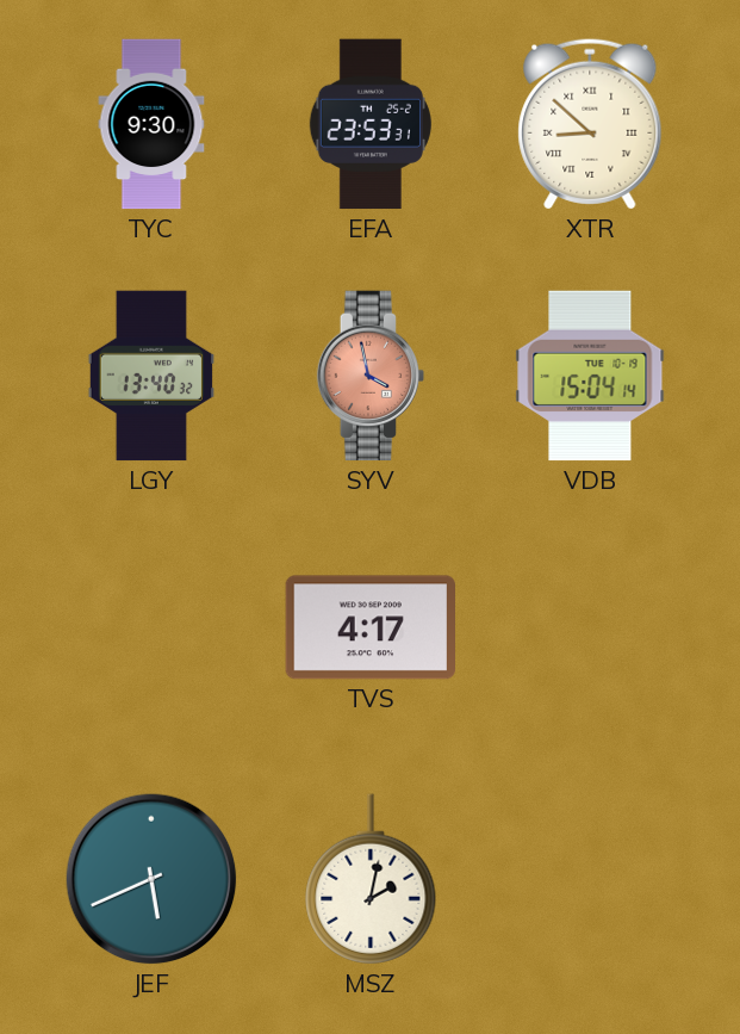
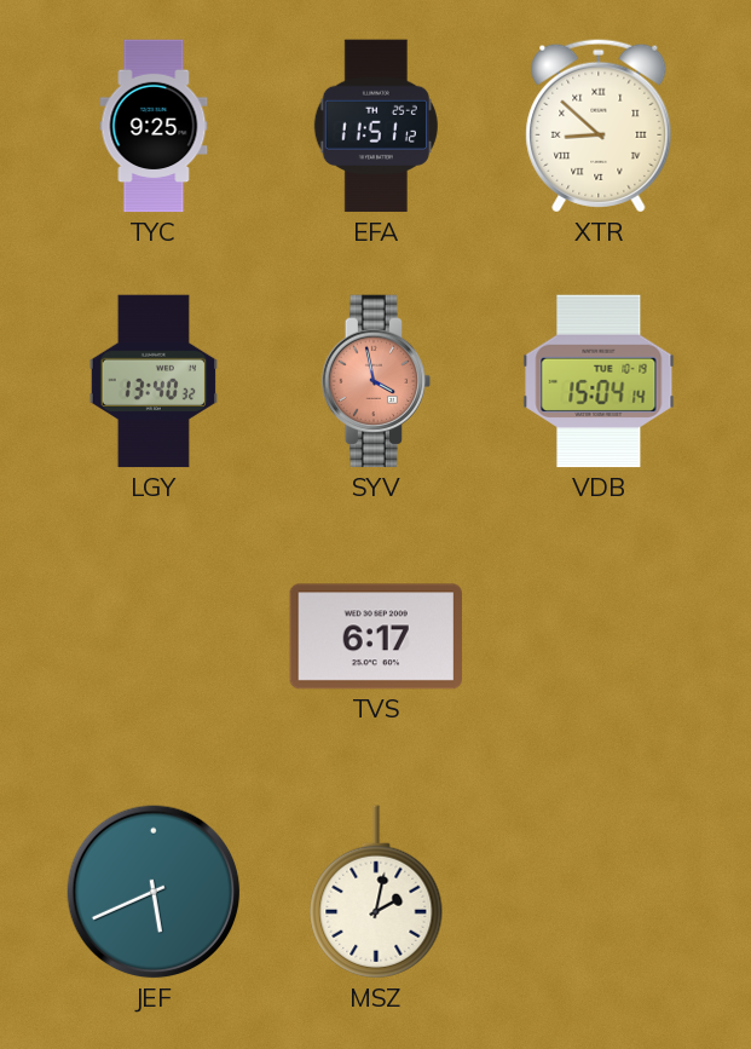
TYC: 9:30 -> 9:25 (154, 126)
EFA: 23:53 -> 11:51 (376, 126)
TVS: 4:17 -> 6:17 (375, 636)
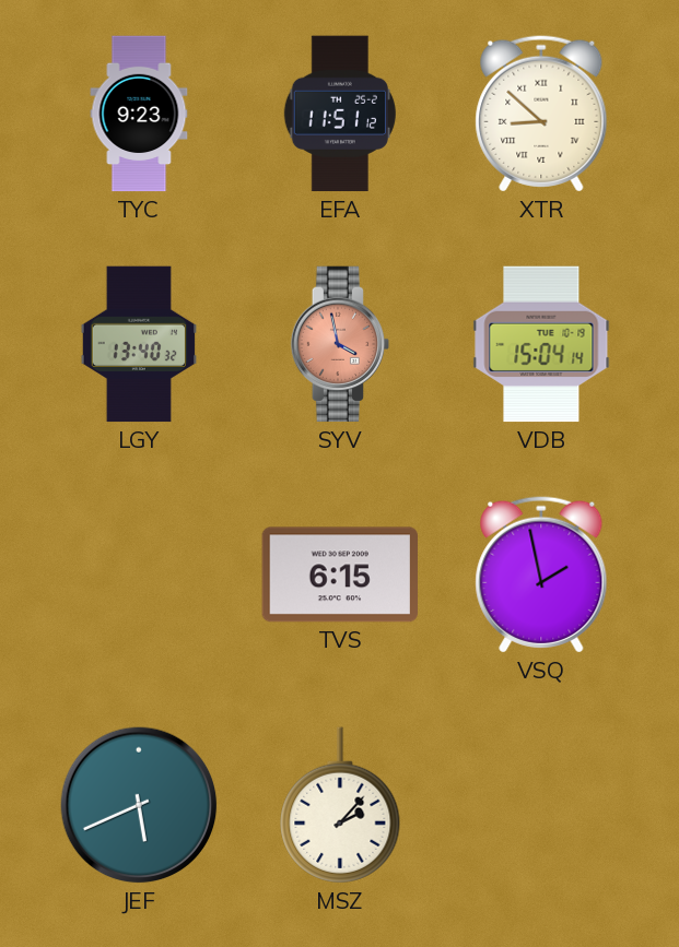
TYC: 9:25 -> 9:23 (139, 114)
TVS: 6:17 -> 6:15 (339, 575)
VSQ: none -> 1:58 (541, 575)
MSZ: 2:02 -> 2:07 (340, 805)
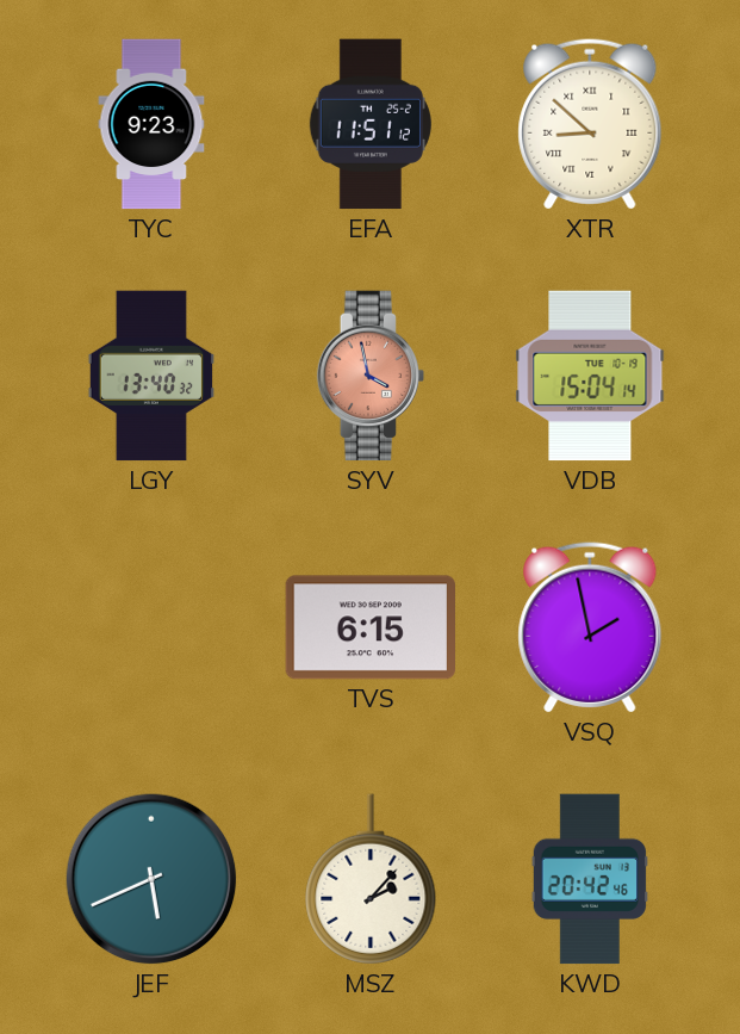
KWD: none -> 20:42 (589, 879)
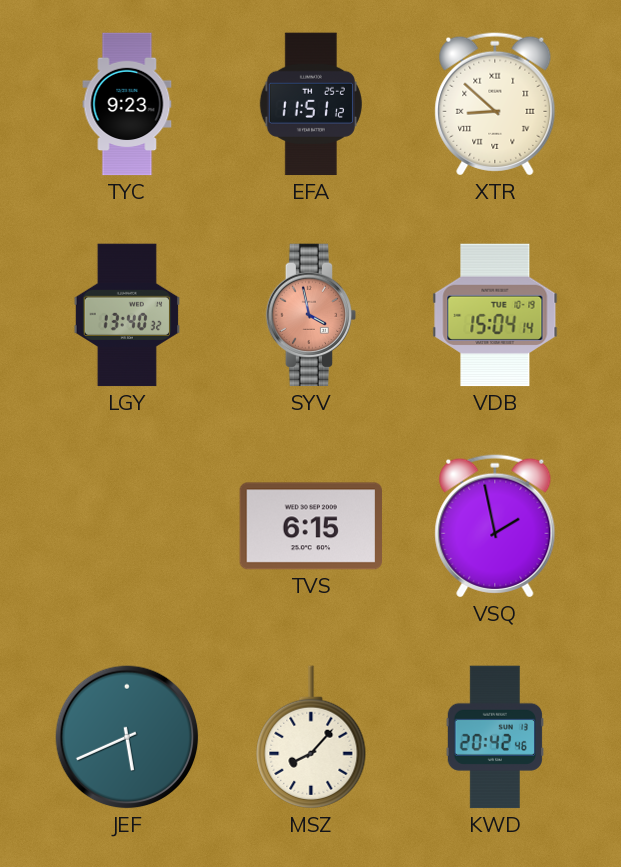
MSZ: 2:07 -> 8:07 (311, 737)
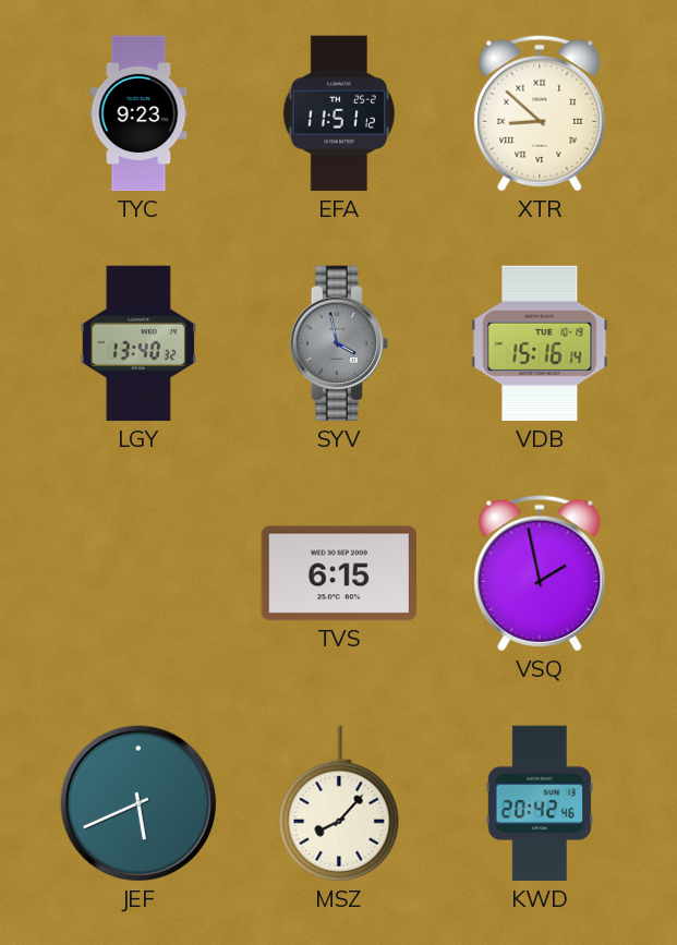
SYV dial: salmon -> grey (339, 343)
VDB: 15:04 -> 15:16 (540, 343)
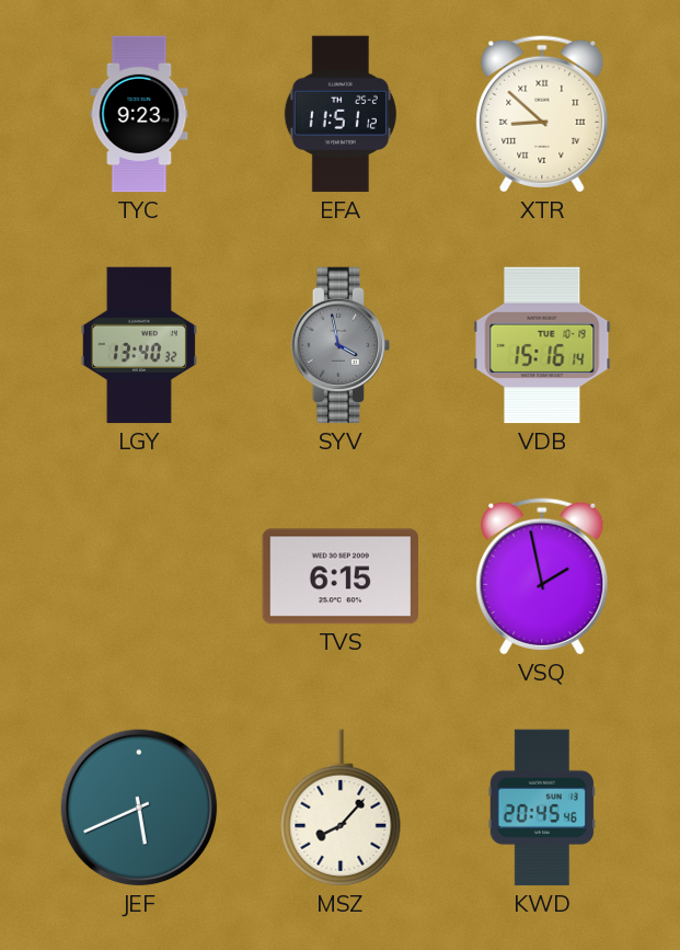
KWD: 20:42 -> 20:45 (541, 808)
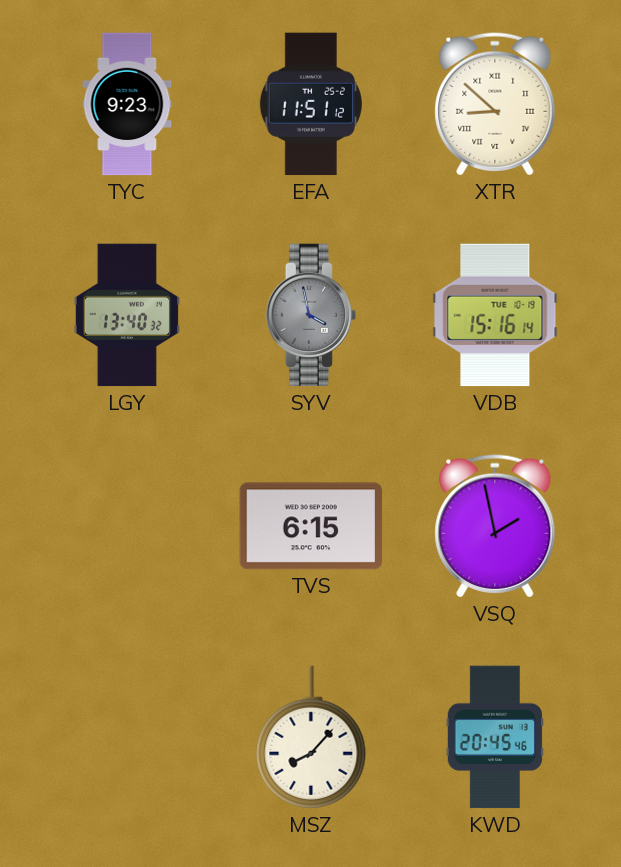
JEF: 5:41 -> none (139, 808)
